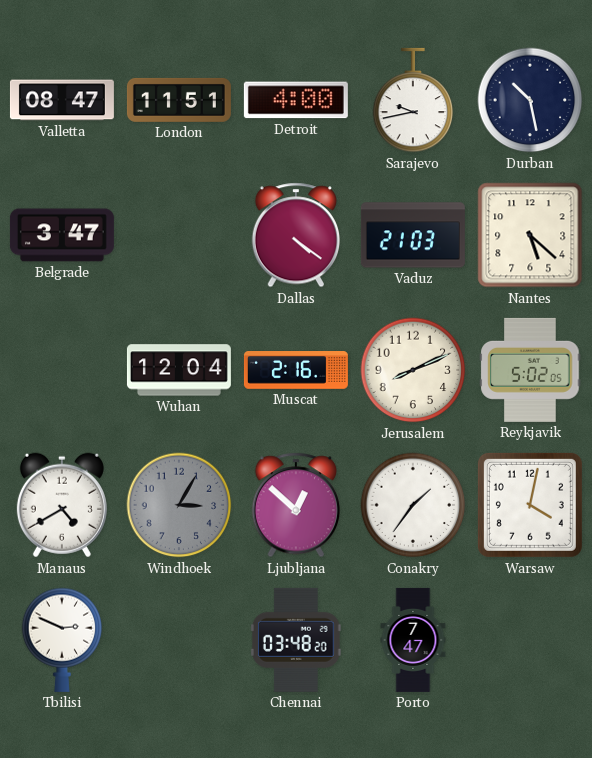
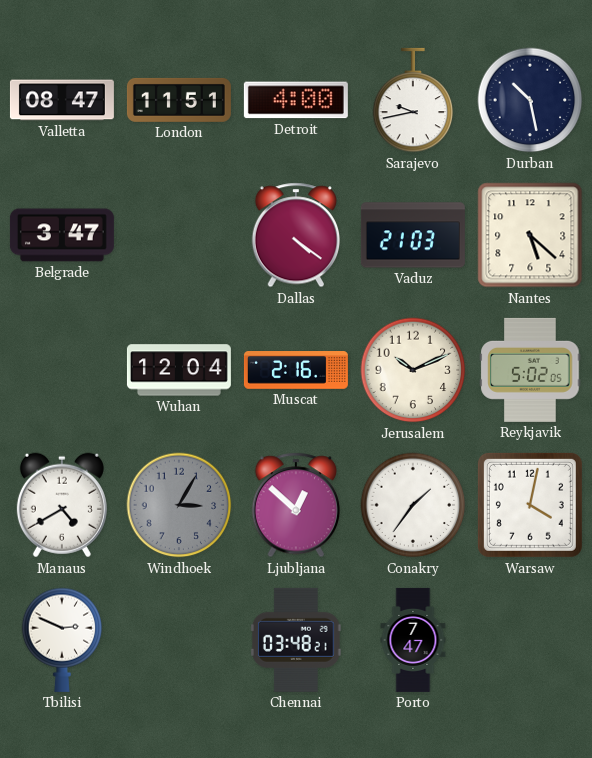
Jerusalem: 8:11 -> 10:11 (413, 370)
Chennai: 03:48:20 -> 03:48:21 (296, 640)
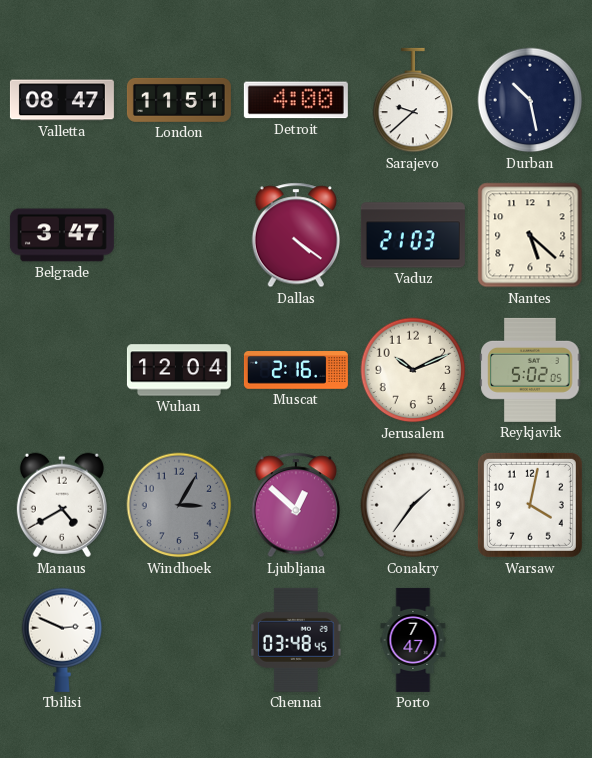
Sarajevo: 9:43 -> 9:38 (413, 100)
Chennai: 03:48:21 -> 03:48:45 (296, 640)
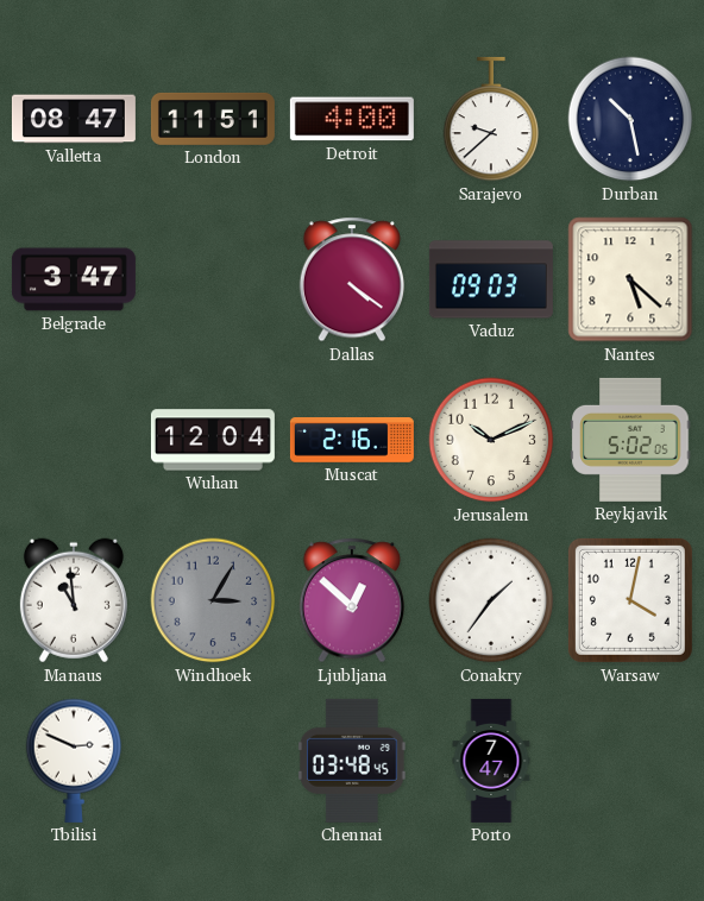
Vaduz: 21:03 -> 09:03 (491, 279)
Manaus: 4:40 -> 10:59 (74, 600)
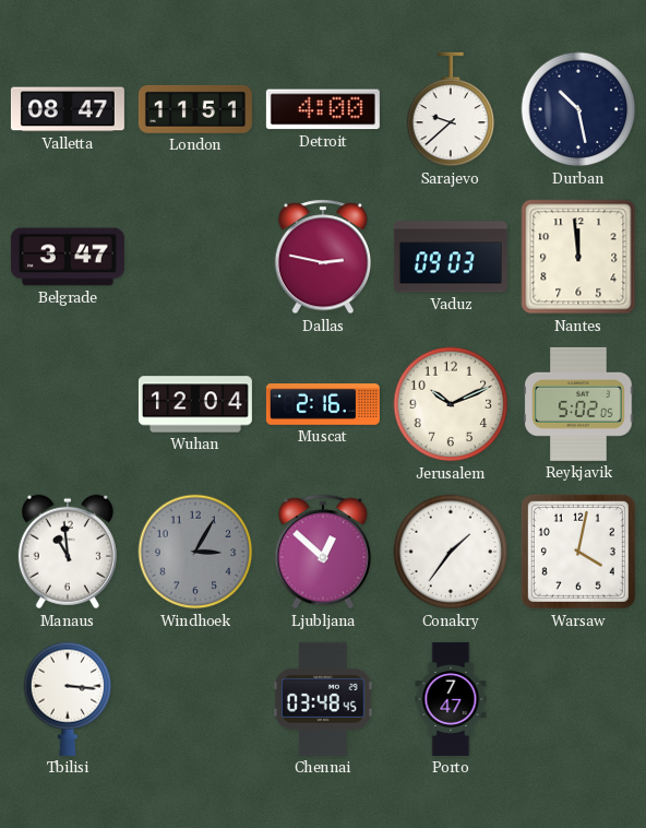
Dallas: 4:21 -> 2:47 (322, 257)
Nantes: 5:22 -> 11:59 (578, 257)
Tbilisi: 2:49 -> 3:16 (68, 699)
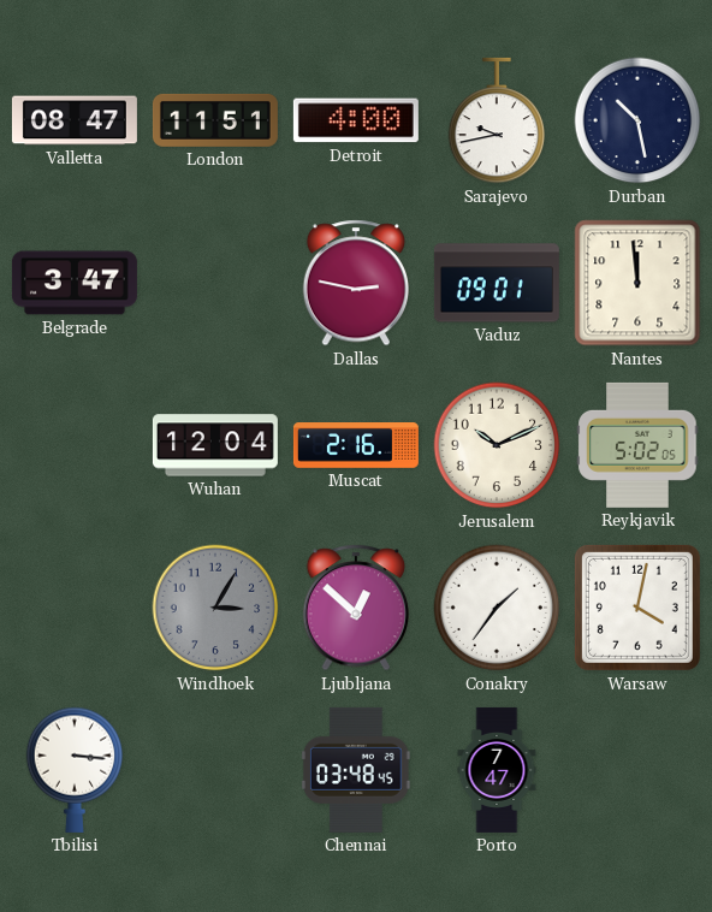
Sarajevo: 9:38 -> 9:43 (497, 120)
Vaduz: 09:03 -> 09:01 (497, 283)
Manaus: 10:59 -> none (68, 552)
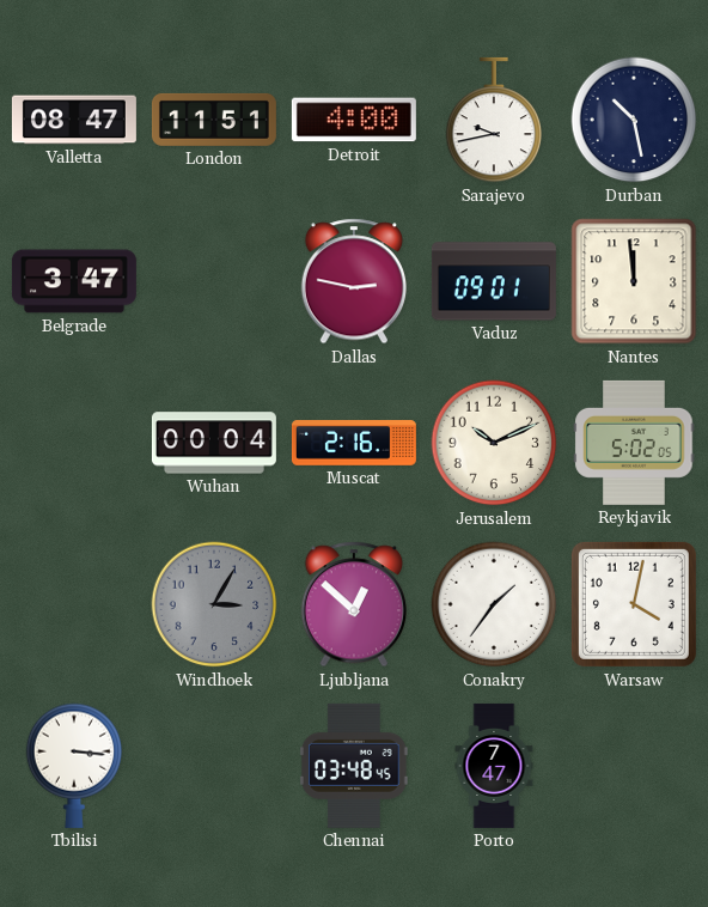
Wuhan: 12:04 -> 00:04 (214, 443)
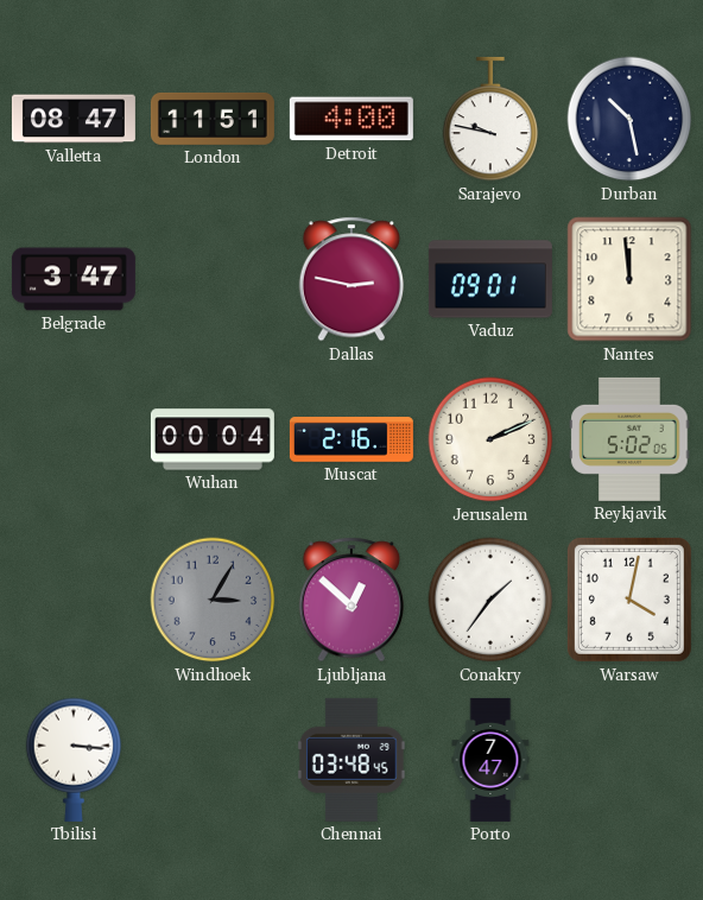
Sarajevo: 9:43 -> 9:47 (490, 119)
Jerusalem: 10:11 -> 2:11 (490, 439)
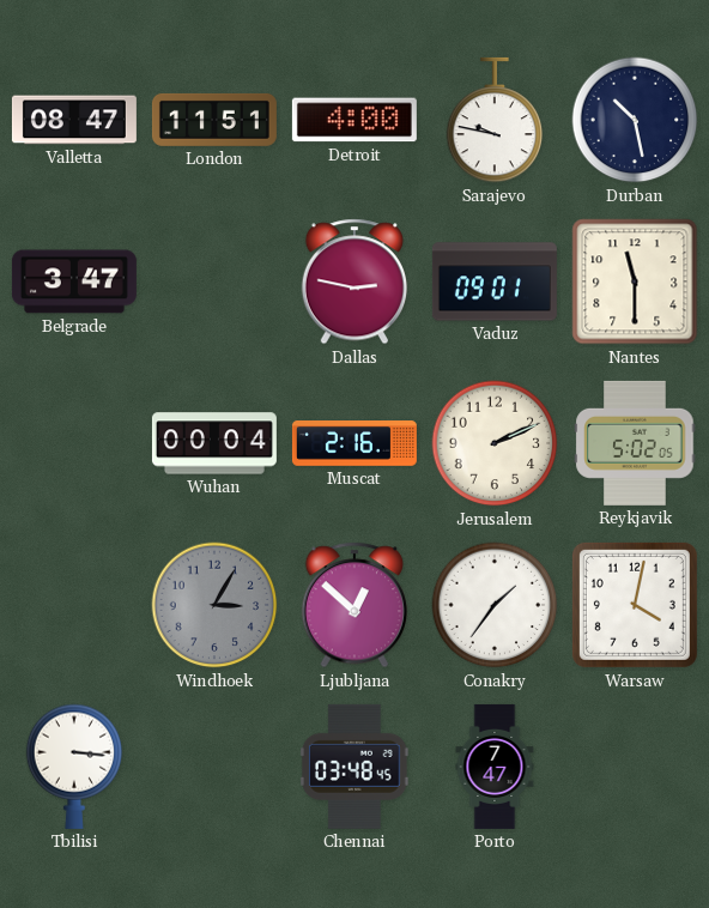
Nantes: 11:59 -> 11:30 (635, 282)
